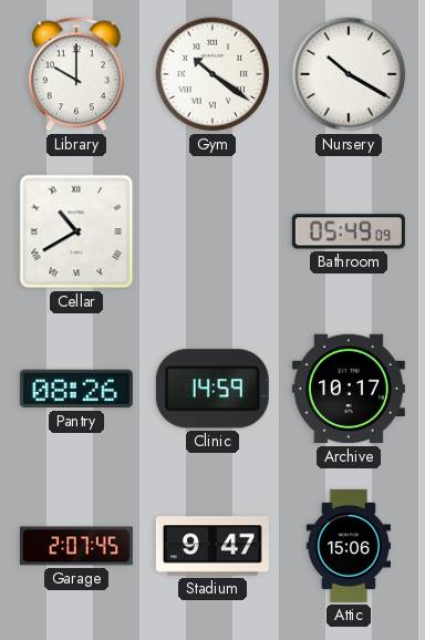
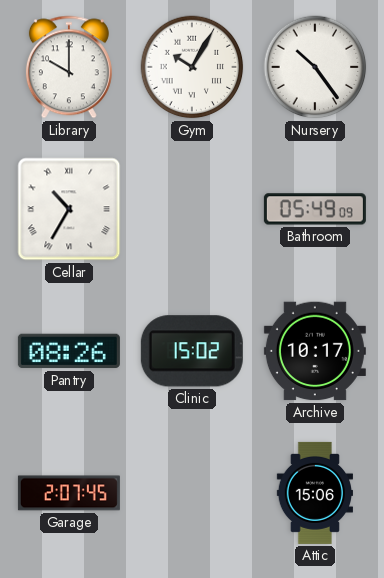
Gym: 10:21 -> 10:05 (192, 67)
Nursery: 10:20 -> 10:24 (315, 67)
Cellar: 10:40 -> 10:35 (69, 209)
Clinic: 14:59 -> 15:02 (192, 351)
Stadium: 9:47 -> none (212, 546)
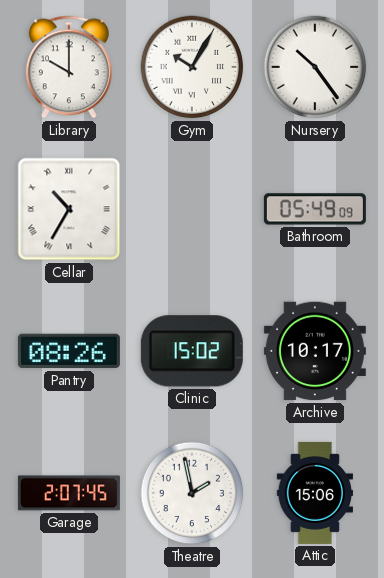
Theatre: none -> 1:58 (192, 493)
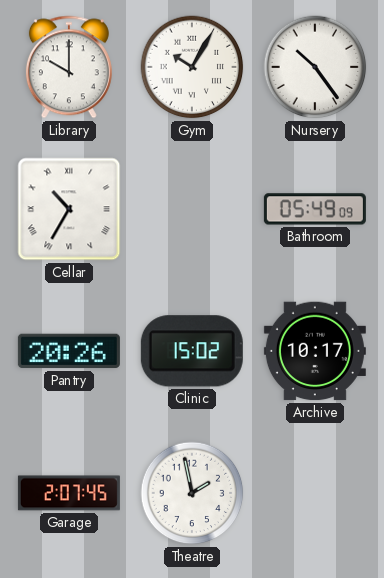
Pantry: 08:26 -> 20:26 (69, 351)
Attic: 15:06 -> none (314, 493)
